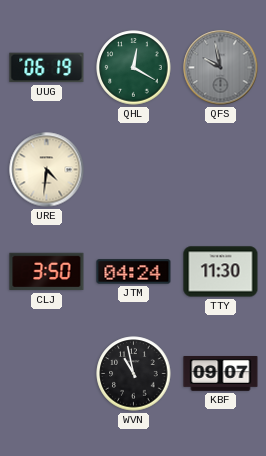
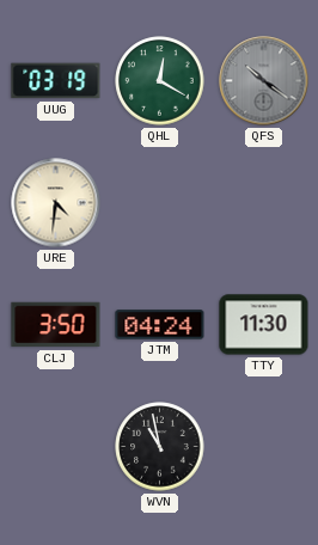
UUG: 06:19 -> 03:19 (56, 81)
QFS: 9:58 -> 10:21 (264, 81)
KBF: 09:07 -> none (221, 374)
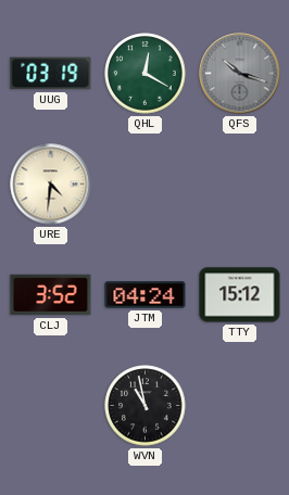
QFS: 10:21 -> 10:18 (240, 74)
CLJ: 3:50 -> 3:52 (51, 295)
TTY: 11:30 -> 15:12 (240, 295)
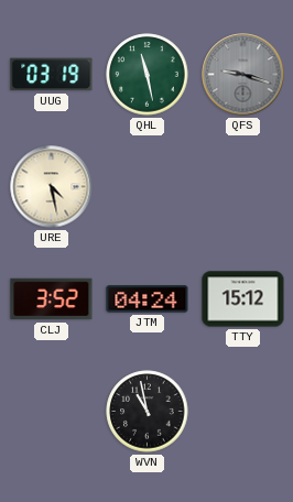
QHL: 12:20 -> 11:28 (148, 75)
QFS: 10:18 -> 9:18 (243, 75)
URE: 4:31 -> 4:28 (52, 187)
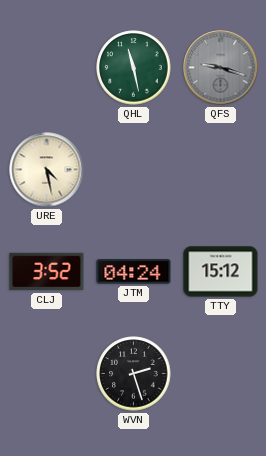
UUG: 03:19 -> none (52, 75)
WVN: 10:58 -> 2:27 (134, 374)
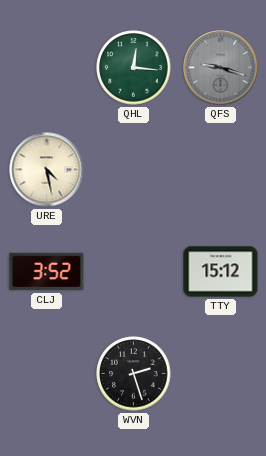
QHL: 11:28 -> 12:16 (134, 68)
JTM: 04:24 -> none (134, 272)
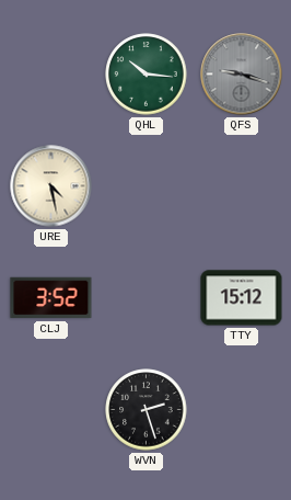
QHL: 12:16 -> 10:16 (147, 75)
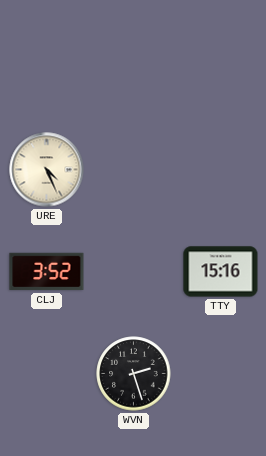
QHL: 10:16 -> none (147, 75)
QFS: 9:18 -> none (242, 75)
URE: 4:28 -> 4:26 (47, 170)
TTY: 15:12 -> 15:16 (221, 272)
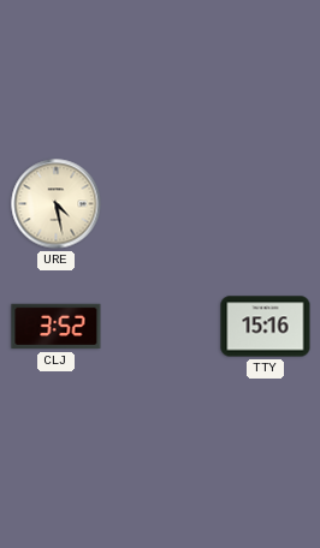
URE: 4:26 -> 4:28 (57, 204)
WVN: 2:27 -> none (134, 374)
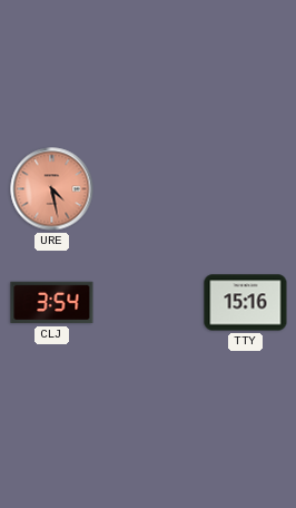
URE dial: cream -> salmon (52, 189)
CLJ: 3:52 -> 3:54 (52, 303)
